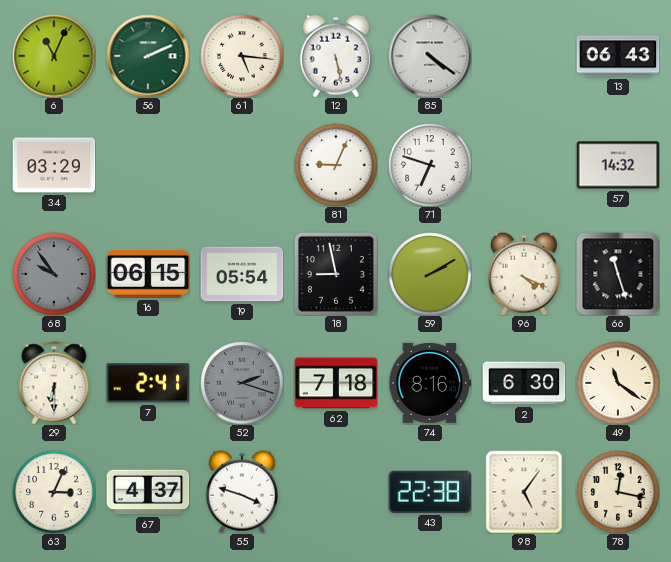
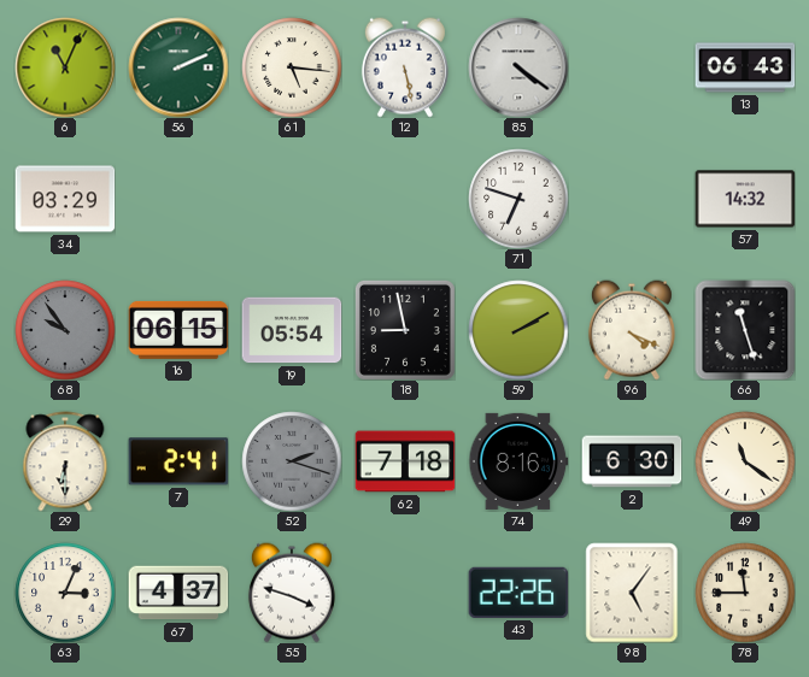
81: 9:04 -> none (336, 165)
43: 22:38 -> 22:26 (518, 593)
78: 12:17 -> 11:45 (745, 593)
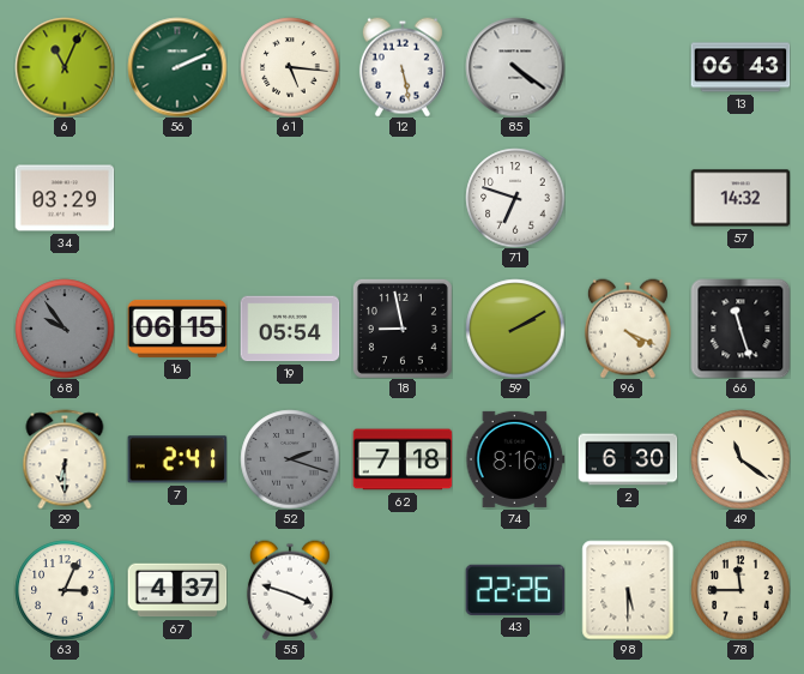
98: 5:06 -> 5:30 (628, 590)
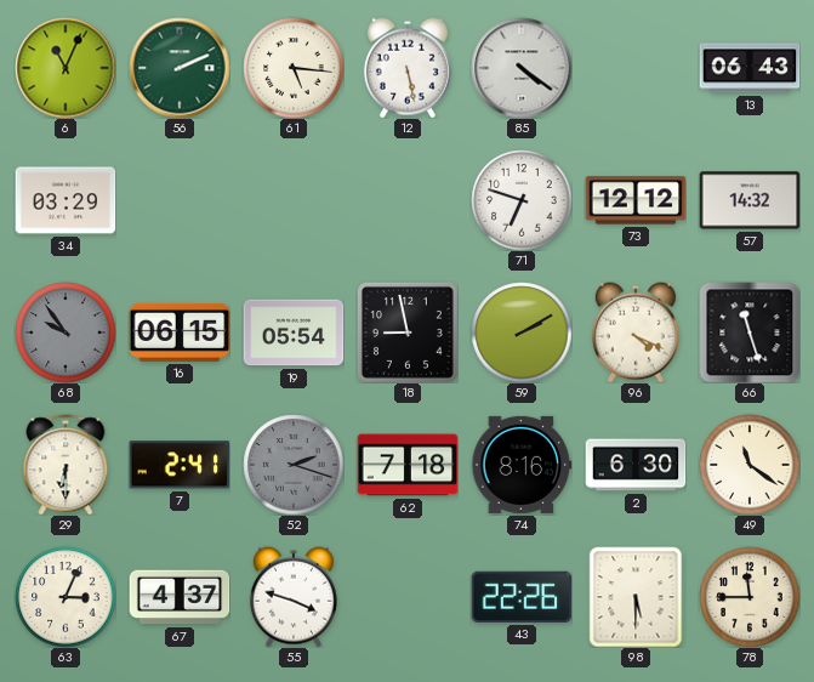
73: none -> 12:12 (636, 200)
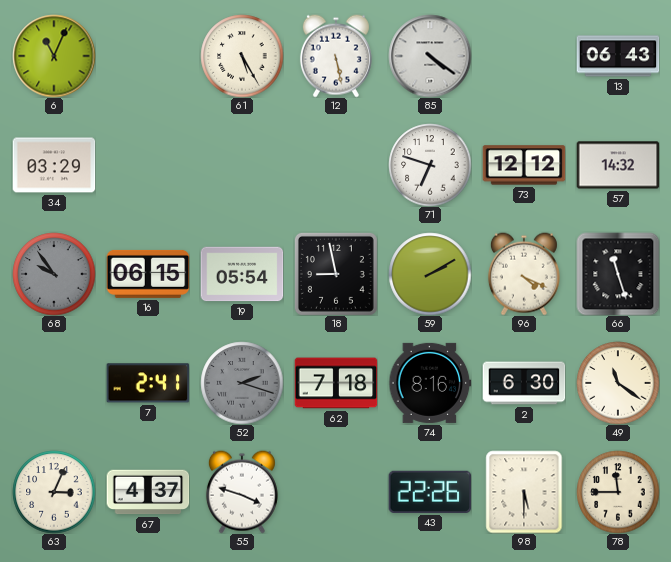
56: 2:11 -> none (180, 68)
61: 5:16 -> 5:25 (242, 56)
29: 6:30 -> none (66, 465)
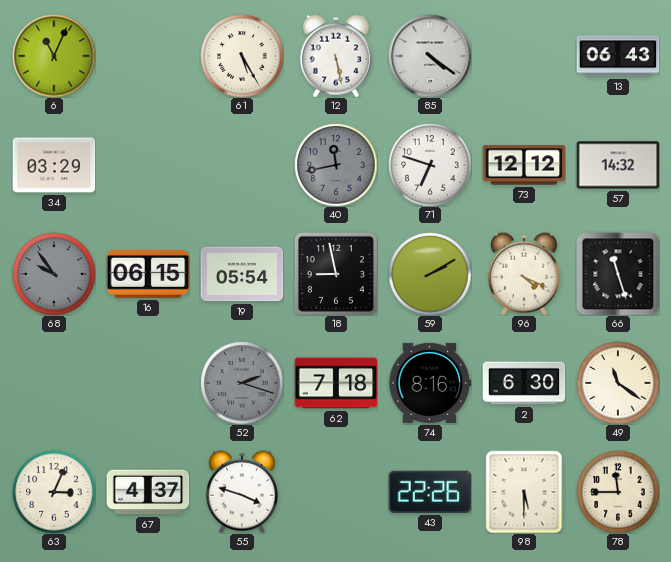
40: none -> 11:43 (336, 165)
7: 2:41 -> none (148, 383)
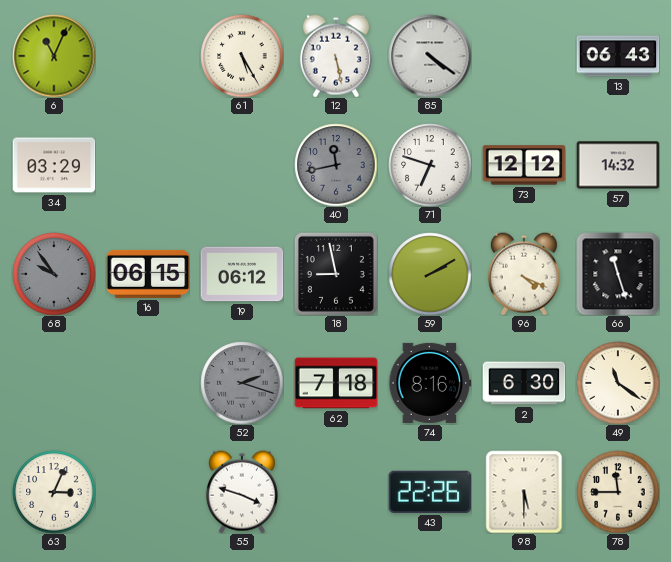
19: 05:54 -> 06:12 (242, 274)
67: 4:37 -> none (148, 492)
